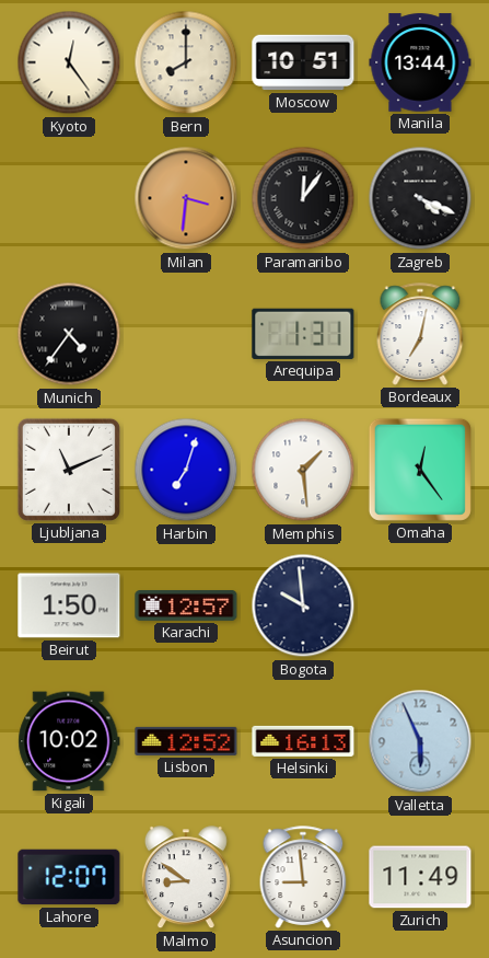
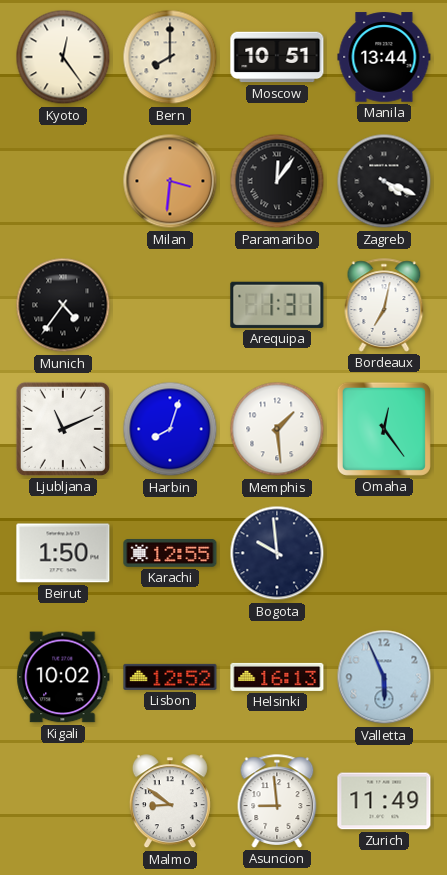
Harbin: 7:03 -> 8:03 (170, 429)
Karachi: 12:57 -> 12:55 (170, 554)
Lahore: 12:07 -> none (69, 877)
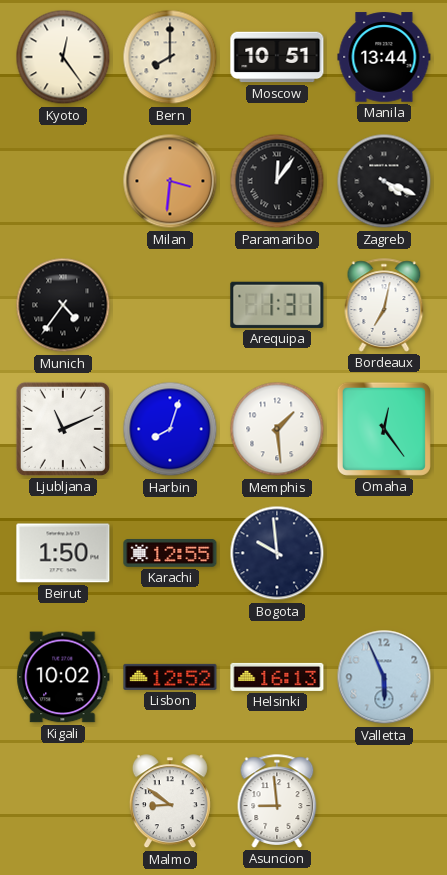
Zurich: 11:49 -> none (384, 801)
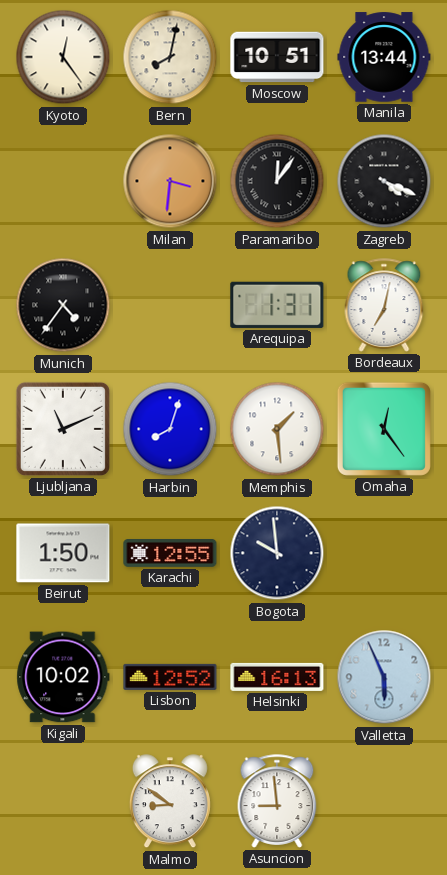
Bern: 8:00 -> 8:02 (170, 57)
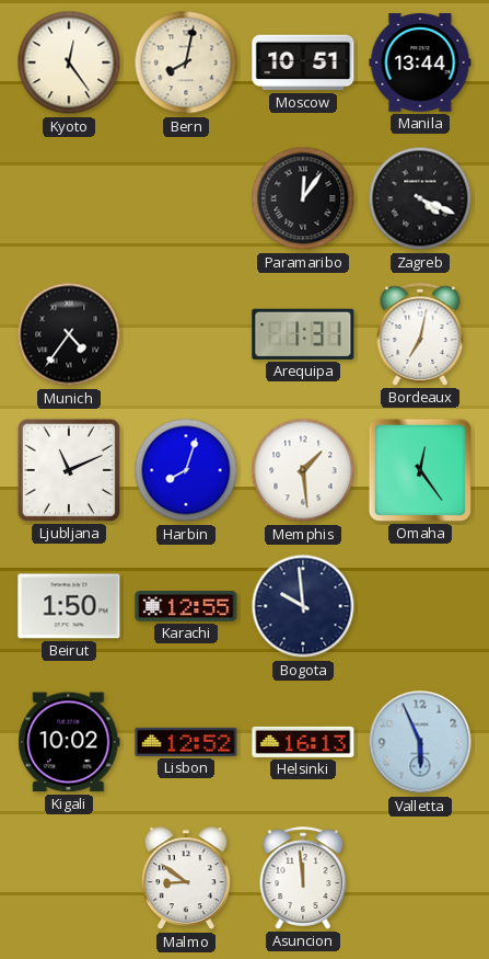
Milan: 3:31 -> none (170, 181)
Asuncion: 8:59 -> 11:59 (303, 878)
